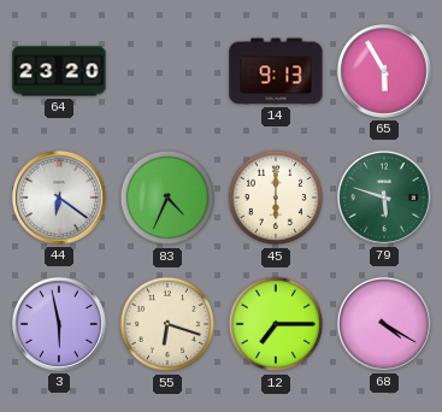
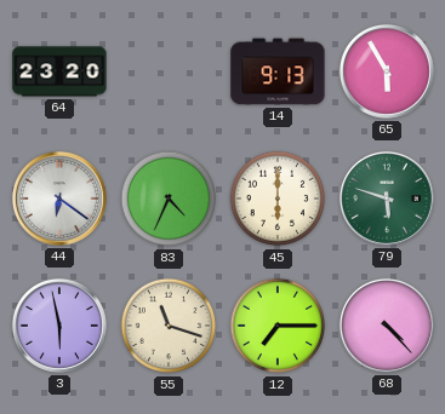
55: 6:18 -> 11:18 (169, 326)
68: 4:20 -> 4:23 (387, 326)
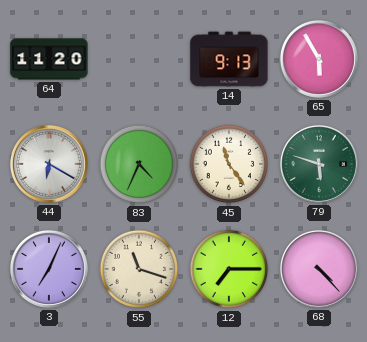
64: 23:20 -> 11:20 (49, 59)
44: 6:21 -> 6:20 (49, 164)
45: 6:00 -> 11:24 (229, 164)
3: 5:58 -> 7:04 (49, 269)
